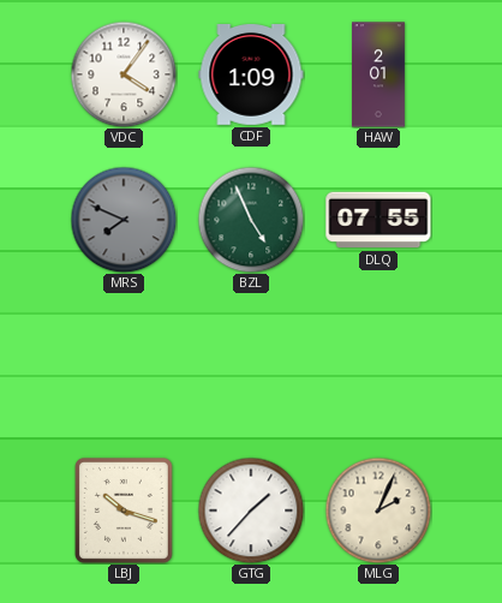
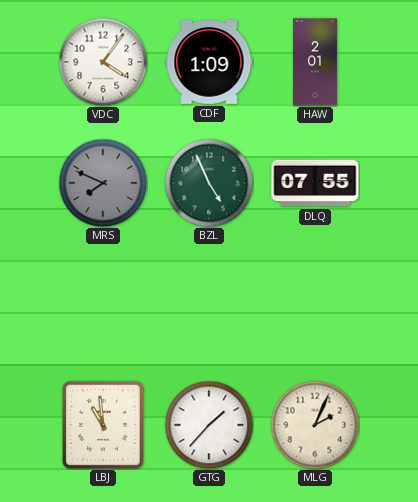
LBJ: 10:18 -> 10:59 (103, 425)
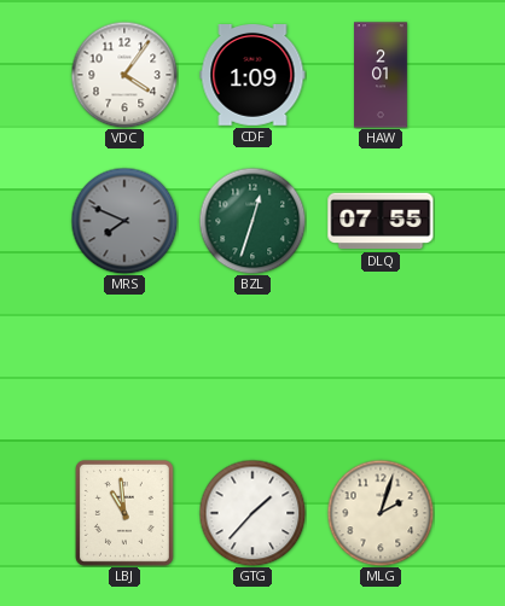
BZL: 4:56 -> 12:33 (252, 221)
MLG: 2:04 -> 2:03 (381, 513)
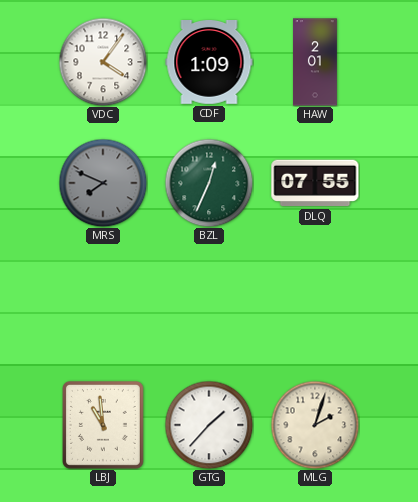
BZL: 12:33 -> 12:34 (209, 183)
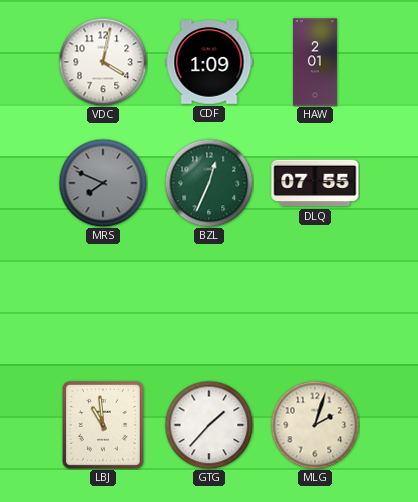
VDC: 4:06 -> 4:02 (103, 62)
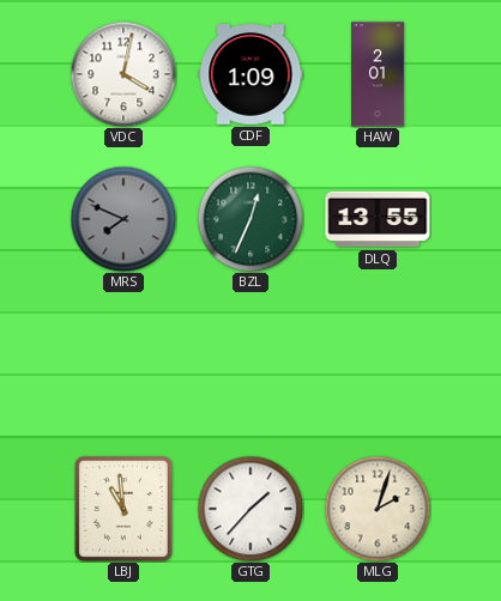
DLQ: 07:55 -> 13:55 (378, 219)
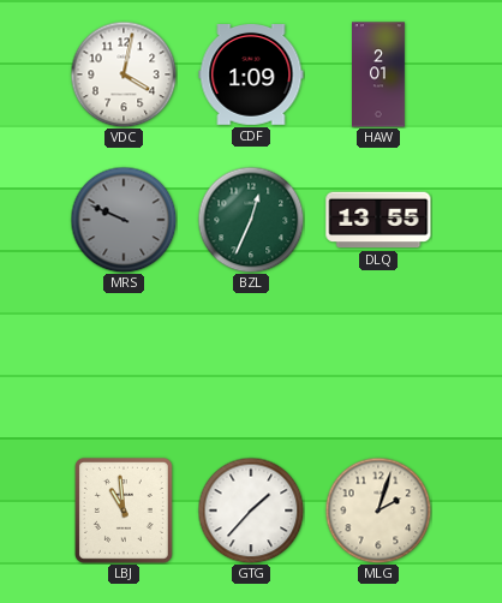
MRS: 7:49 -> 9:49 (124, 220)
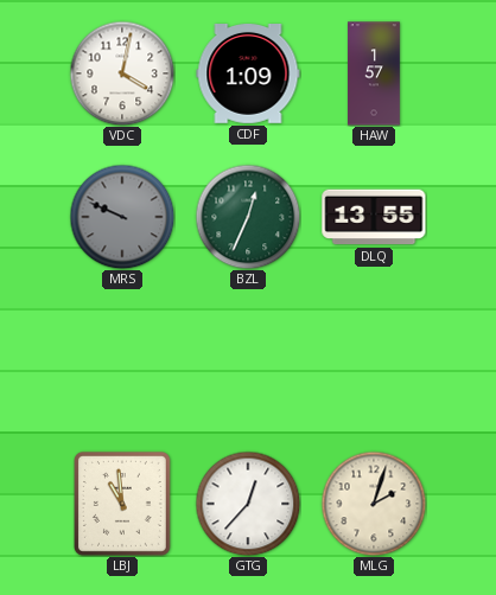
HAW: 2:01 -> 1:57 (375, 73)
GTG: 1:37 -> 12:37 (248, 504)
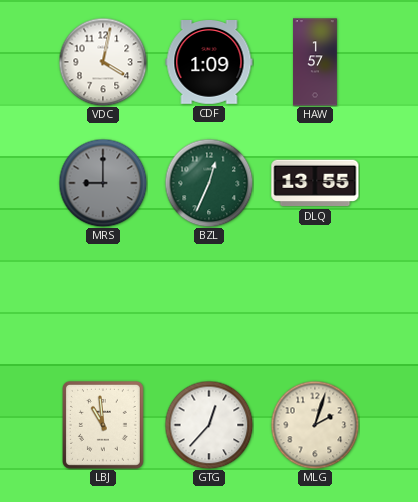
MRS: 9:49 -> 9:00 (103, 183)
